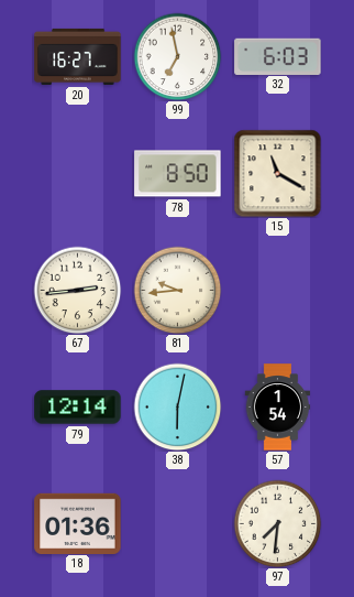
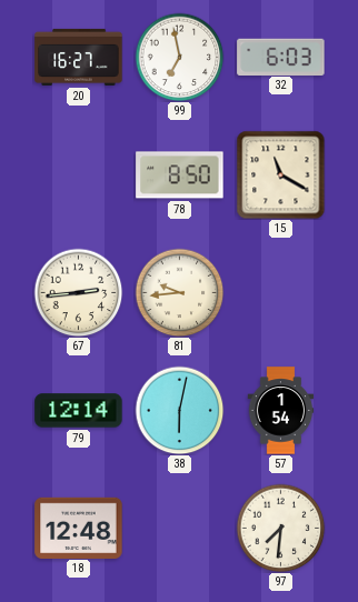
18: 01:36 -> 12:48 (79, 528)
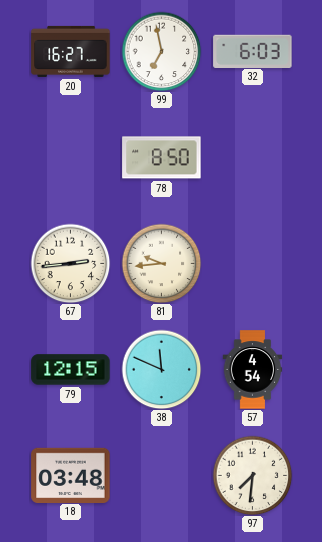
15: 11:20 -> none (280, 174)
79: 12:14 -> 12:15 (71, 370)
38: 6:02 -> 11:49 (161, 369)
57: 1:54 -> 4:54 (253, 370)
18: 12:48 -> 03:48 (71, 475)
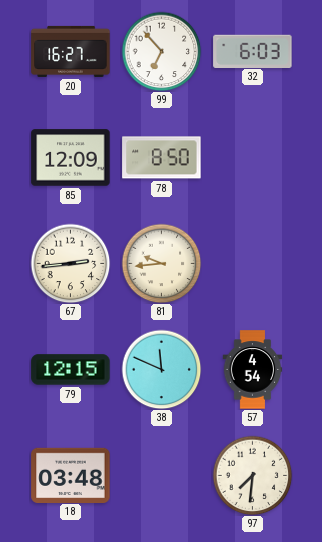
99: 6:58 -> 6:53 (161, 51)
85: none -> 12:09 (71, 158)
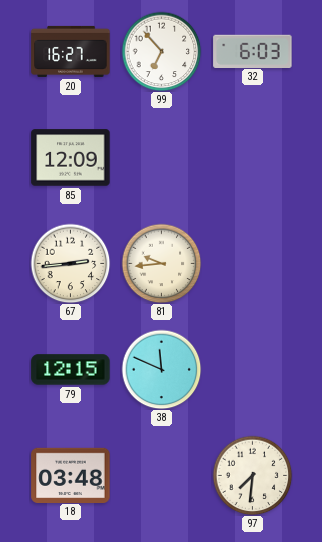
78: 8:50 -> none (162, 158)
57: 4:54 -> none (253, 370)
